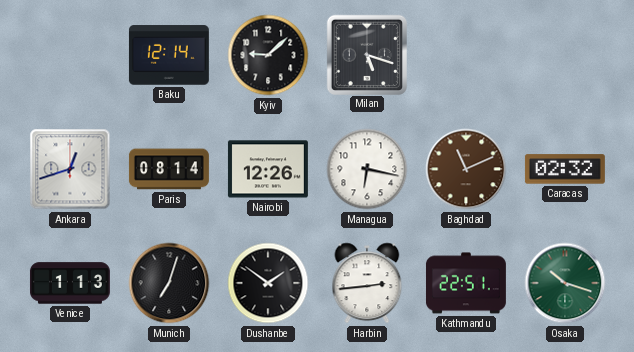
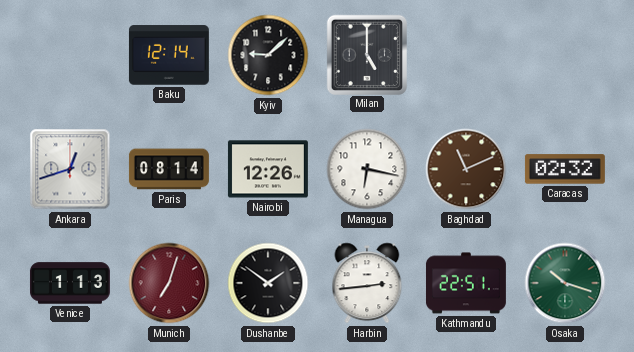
Milan: 5:18 -> 5:00 (366, 54)
Munich dial: black -> burgundy (169, 283)
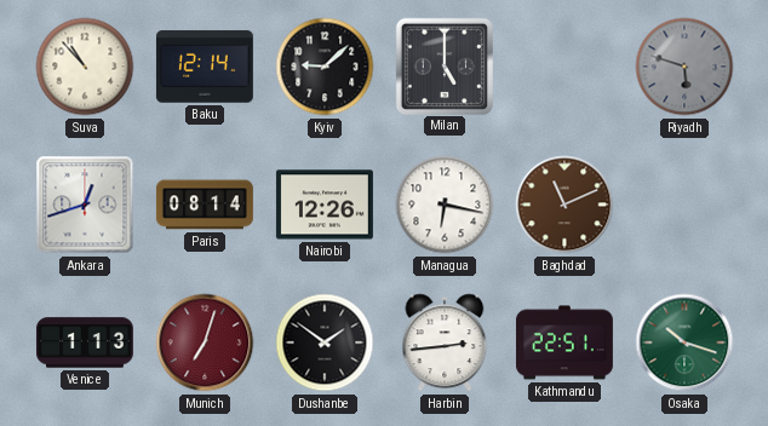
Suva: none -> 10:53 (85, 67)
Riyadh: none -> 5:48 (684, 67)
Caracas: 02:32 -> none (565, 169)
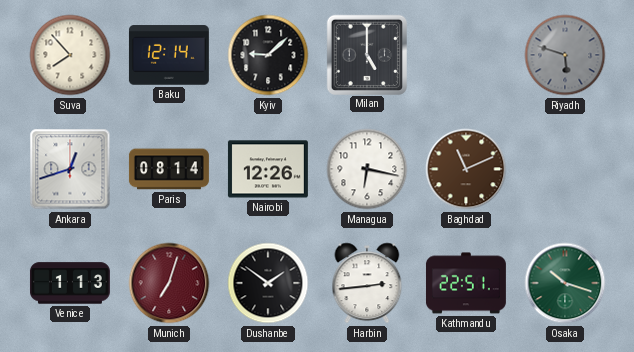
Suva: 10:53 -> 7:53 (70, 55)
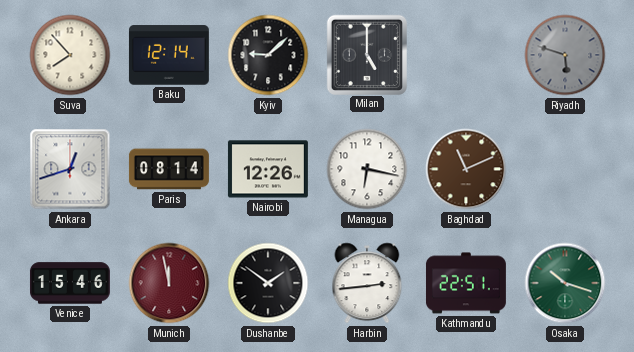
Venice: 1:13 -> 15:46 (70, 283)
Munich: 7:03 -> 11:58 (169, 283)
